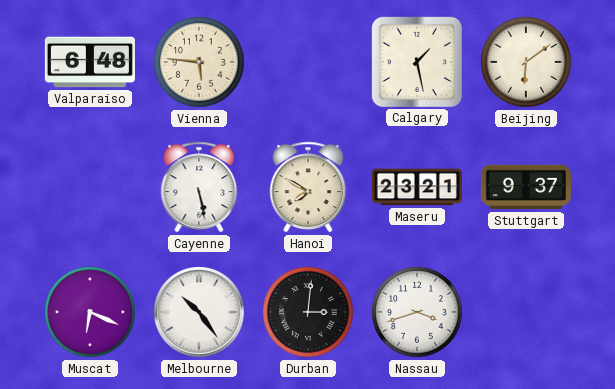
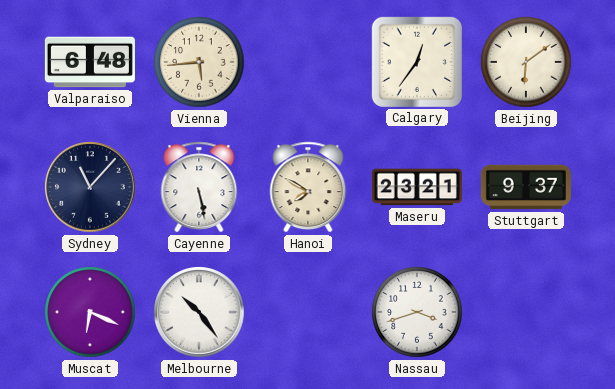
Vienna: 5:46 -> 5:44 (199, 62)
Calgary: 1:28 -> 12:36 (417, 62)
Sydney: none -> 11:07 (90, 187)
Durban: 3:01 -> none (308, 312)
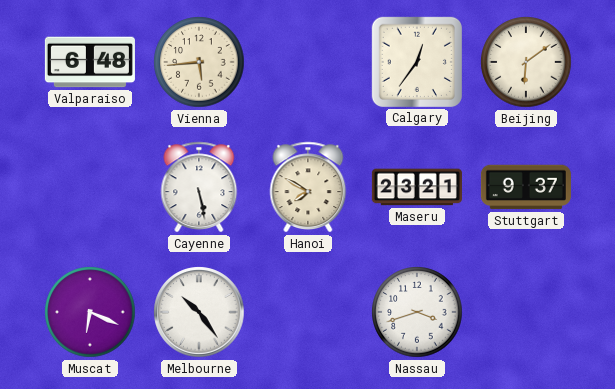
Sydney: 11:07 -> none (90, 187)
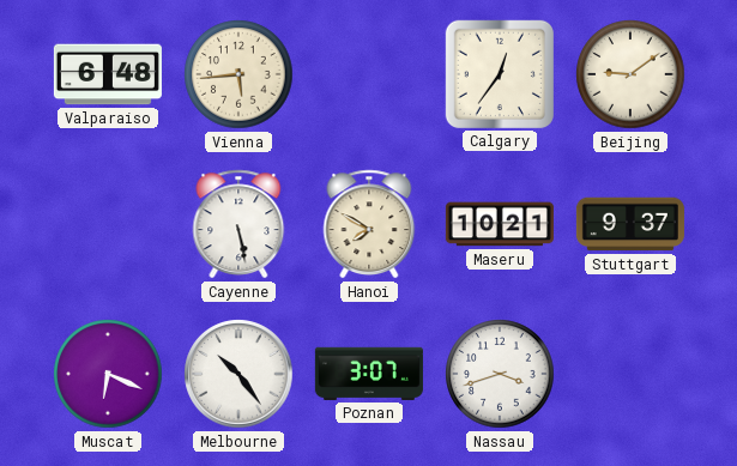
Beijing: 6:09 -> 9:09 (630, 74)
Maseru: 23:21 -> 10:21 (500, 224)
Poznan: none -> 3:07 (369, 374)
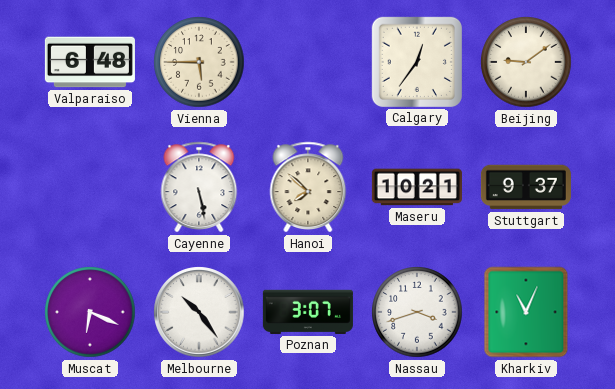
Vienna: 5:44 -> 5:45 (199, 62)
Hanoi: 7:50 -> 7:52 (308, 187)
Kharkiv: none -> 11:04 (526, 312)
